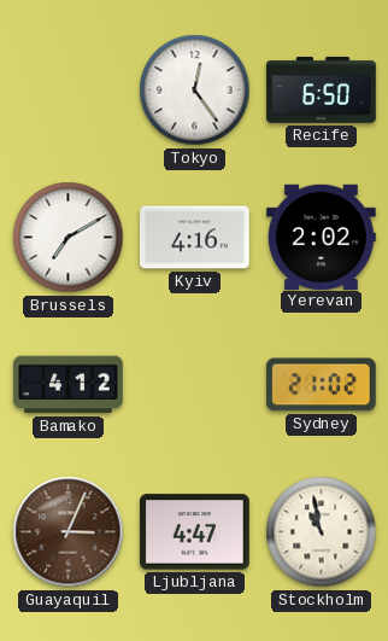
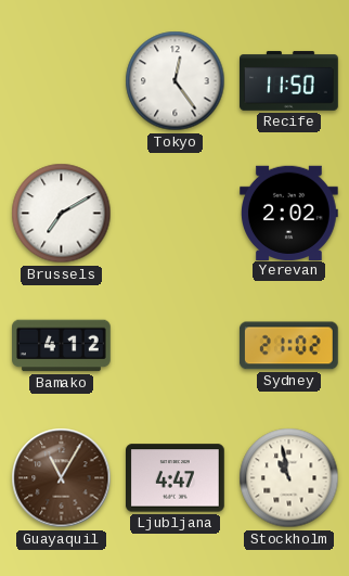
Recife: 6:50 -> 11:50 (289, 81)
Kyiv: 4:16 -> none (195, 238)
Guayaquil: 3:04 -> 11:05 (62, 478)
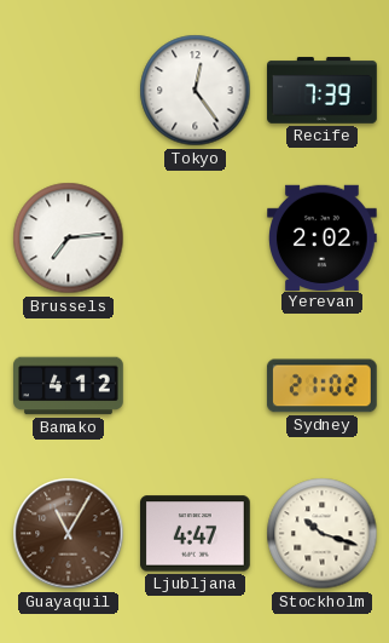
Recife: 11:50 -> 7:39 (323, 91)
Brussels: 7:10 -> 7:14 (69, 239)
Stockholm: 10:58 -> 10:18 (323, 534)
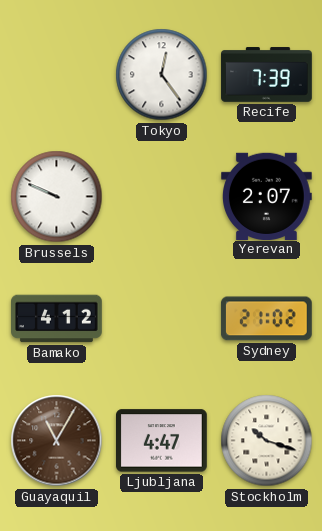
Brussels: 7:14 -> 9:49 (57, 197)
Yerevan: 2:02 -> 2:07 (267, 196)
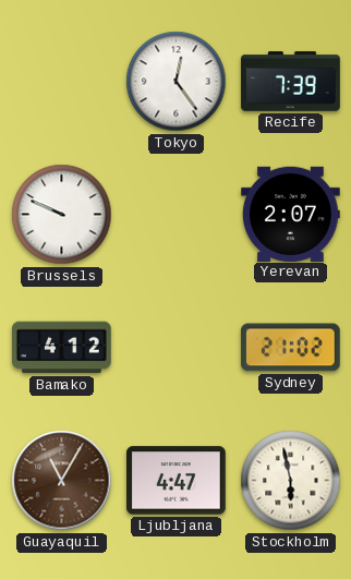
Stockholm: 10:18 -> 5:58 (291, 481)
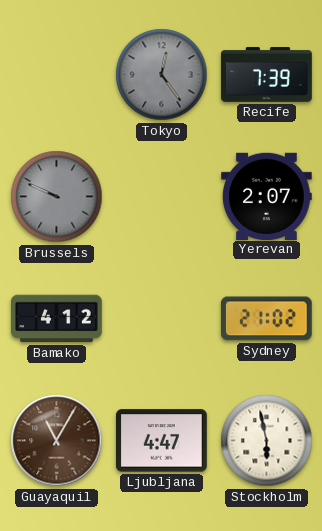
Tokyo dial: white -> grey (162, 75)
Brussels dial: white -> grey (57, 197)
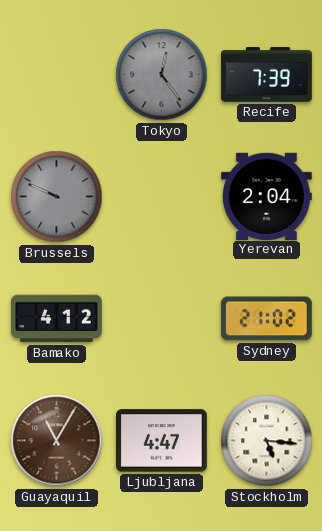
Yerevan: 2:07 -> 2:04 (267, 196)
Stockholm: 5:58 -> 5:16 (267, 441)
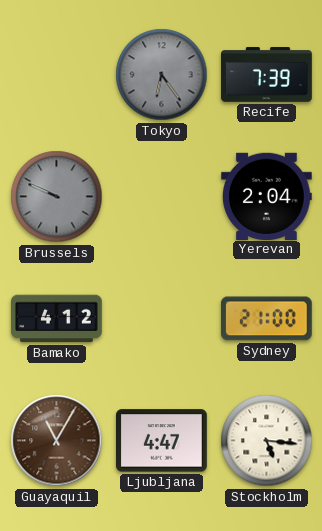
Tokyo: 12:24 -> 6:24 (162, 75)
Sydney: 21:02 -> 21:00 (266, 319)
